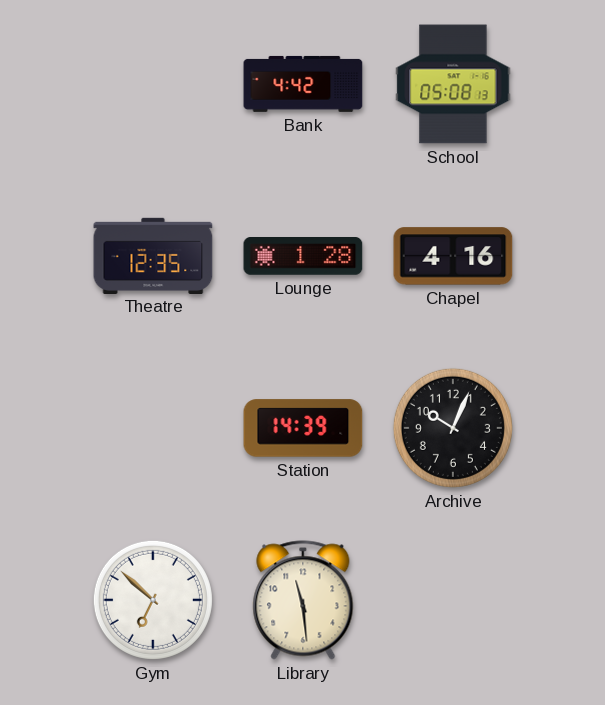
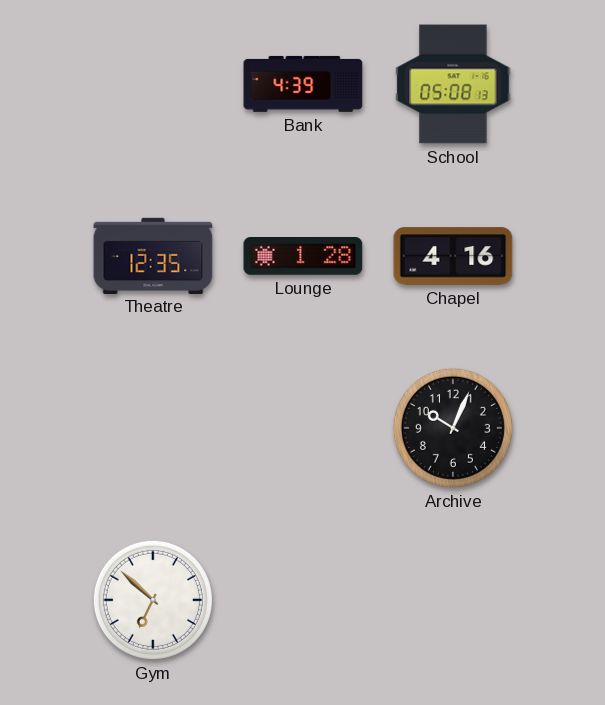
Bank: 4:42 -> 4:39 (303, 84)
Station: 14:39 -> none (303, 428)
Library: 11:29 -> none (303, 600)
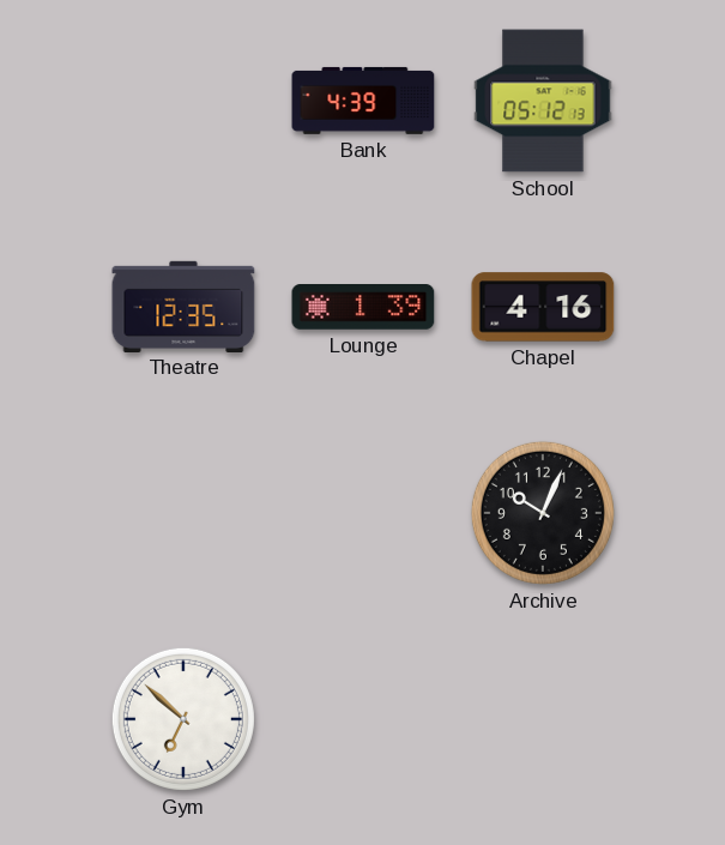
School: 05:08 -> 05:12 (543, 101)
Lounge: 1:28 -> 1:39 (363, 307)
